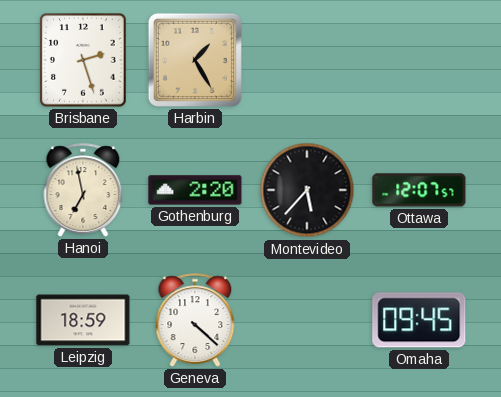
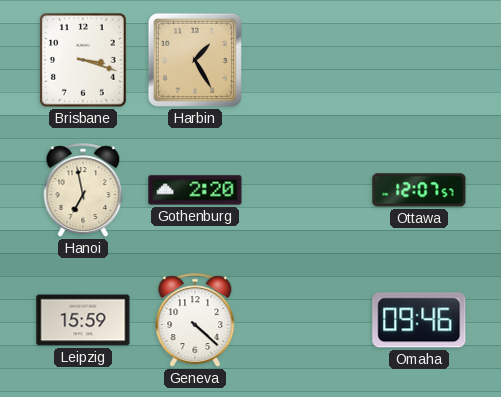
Brisbane: 2:27 -> 3:18 (83, 61)
Montevideo: 5:37 -> none (307, 190)
Leipzig: 18:59 -> 15:59 (83, 320)
Omaha: 09:45 -> 09:46 (419, 320)
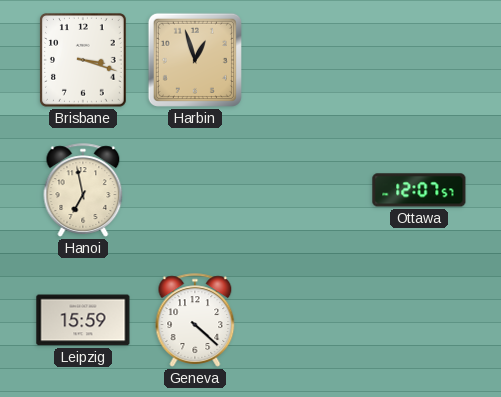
Harbin: 1:25 -> 12:57 (195, 60)
Gothenburg: 2:20 -> none (195, 190)
Omaha: 09:46 -> none (419, 320)
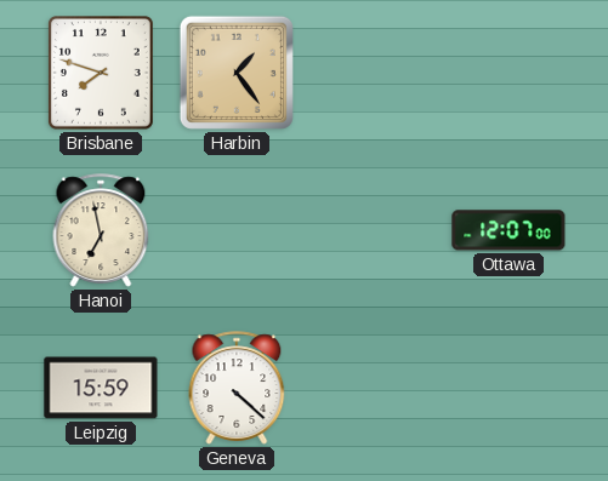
Brisbane: 3:18 -> 7:48 (101, 74)
Harbin: 12:57 -> 1:24 (237, 73)
Ottawa: 12:07:57 -> 12:07:00 (508, 230)
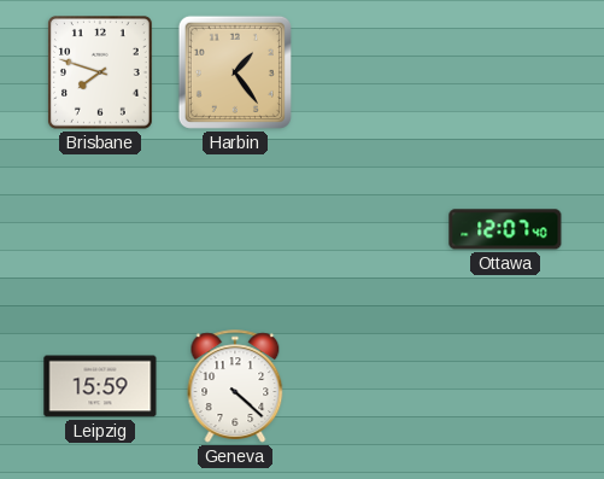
Hanoi: 6:58 -> none (101, 230)
Ottawa: 12:07:00 -> 12:07:40 (505, 229)
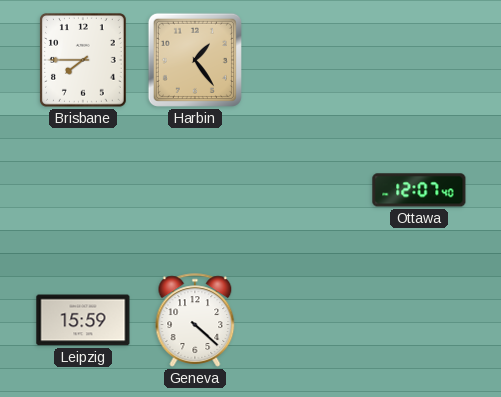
Brisbane: 7:48 -> 7:45 (83, 61)
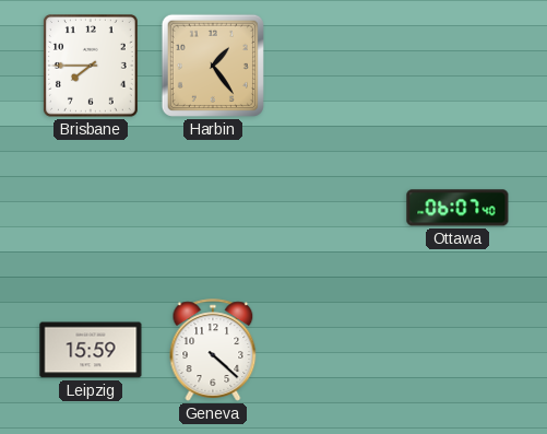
Ottawa: 12:07 -> 06:07 (457, 208)
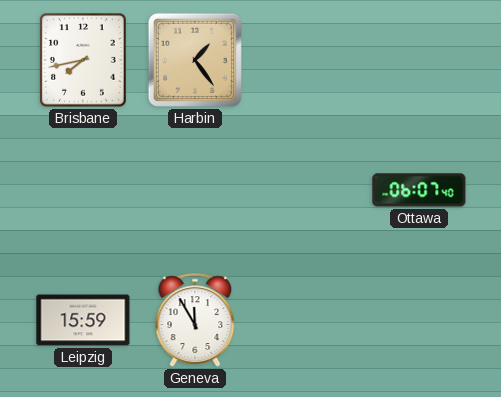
Brisbane: 7:45 -> 7:43 (83, 61)
Geneva: 4:22 -> 11:55 (195, 320)
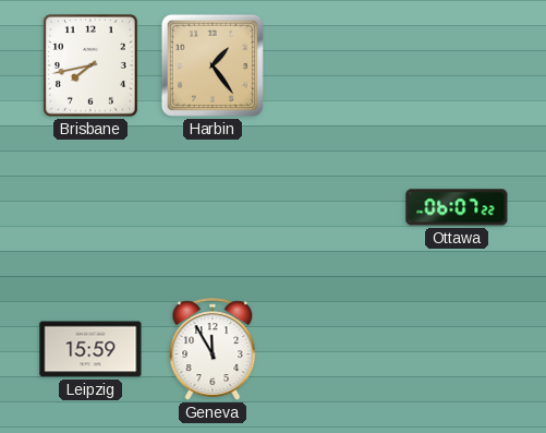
Ottawa: 06:07:40 -> 06:07:22 (457, 207)
